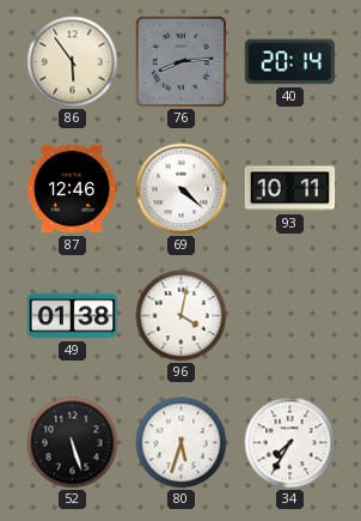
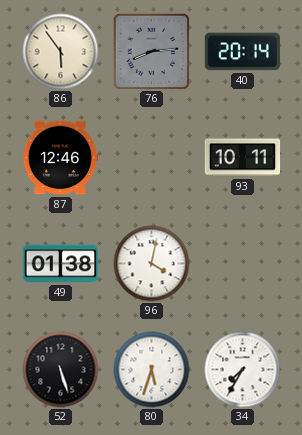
69: 4:22 -> none (182, 189)
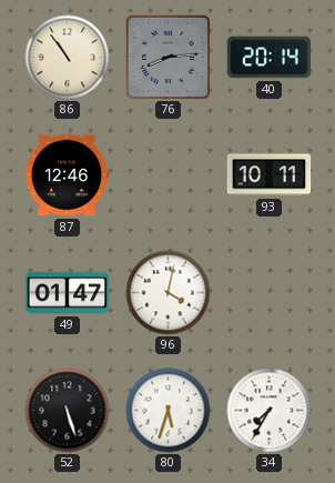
86: 5:54 -> 10:54 (68, 58)
49: 01:38 -> 01:47 (68, 293)
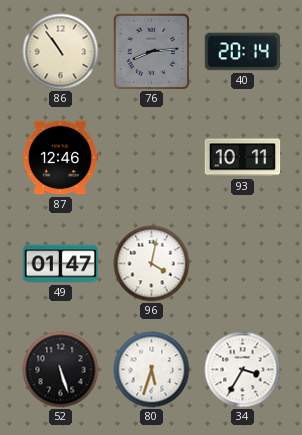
34: 7:35 -> 3:35 (243, 370)
